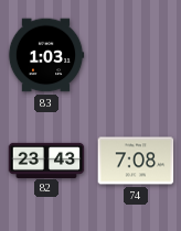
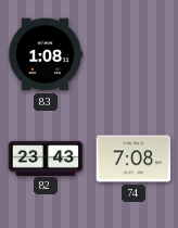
83: 1:03 -> 1:08 (46, 54)
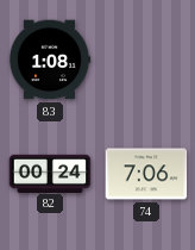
82: 23:43 -> 00:24 (50, 173)
74: 7:08 -> 7:06 (146, 174)
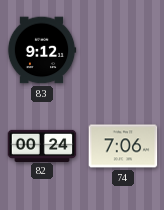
83: 1:08 -> 9:12 (42, 50)
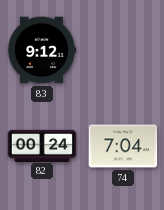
74: 7:06 -> 7:04 (123, 146)
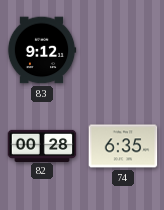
82: 00:24 -> 00:28 (42, 145)
74: 7:04 -> 6:35 (123, 146)
